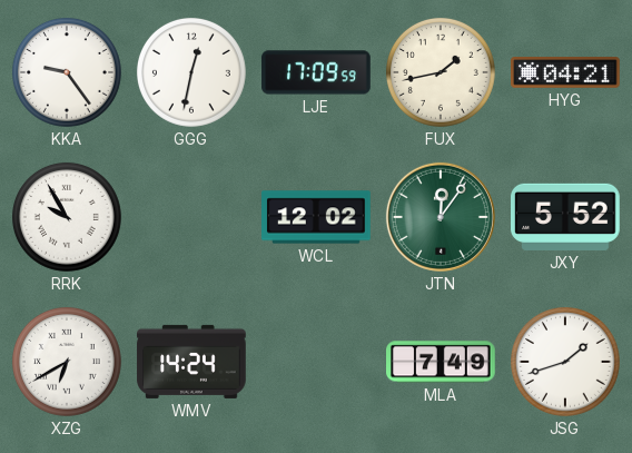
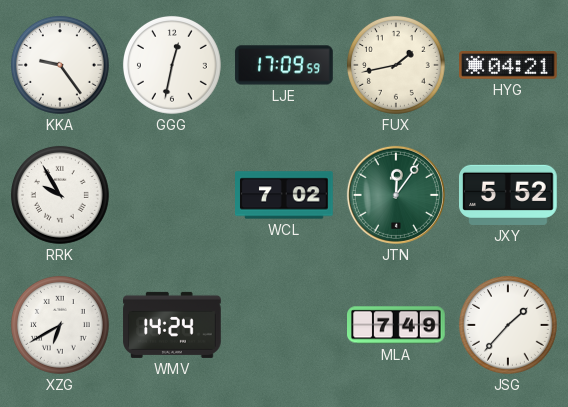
WCL: 12:02 -> 7:02 (284, 195)
JSG: 1:42 -> 1:37 (508, 325)
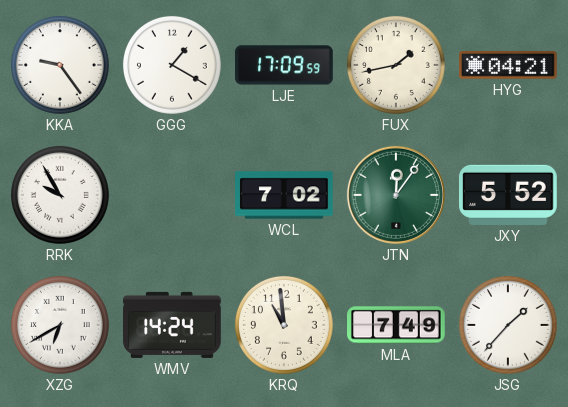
GGG: 12:32 -> 1:20 (172, 65)
KRQ: none -> 10:59 (284, 325)
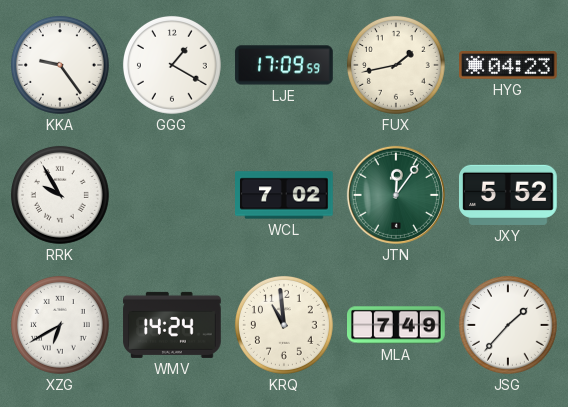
HYG: 04:21 -> 04:23 (509, 66)
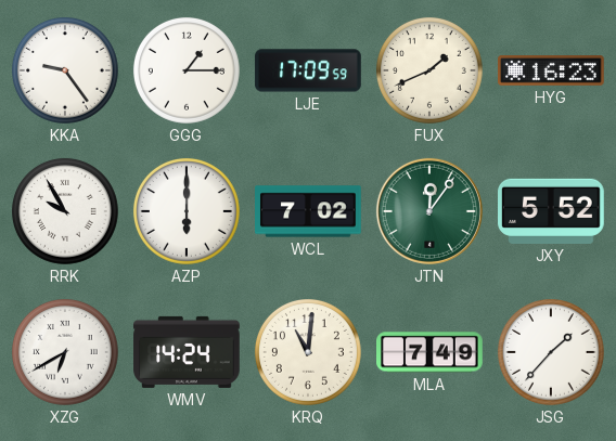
GGG: 1:20 -> 1:15 (187, 70)
FUX: 1:43 -> 1:41 (429, 70)
HYG: 04:23 -> 16:23 (552, 72)
AZP: none -> 6:00 (187, 211)
KRQ: 10:59 -> 11:01 (308, 352)
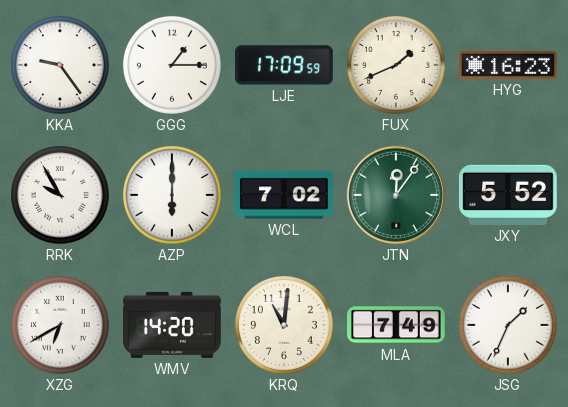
WMV: 14:24 -> 14:20 (172, 325)
JSG: 1:37 -> 1:34 (508, 325)
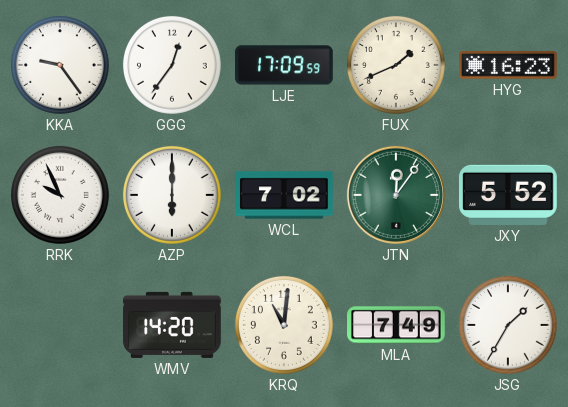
GGG: 1:15 -> 12:36 (172, 65)
RRK: 9:55 -> 9:56 (60, 195)
XZG: 6:40 -> none (60, 325)
JSG: 1:34 -> 1:35 (508, 325)
